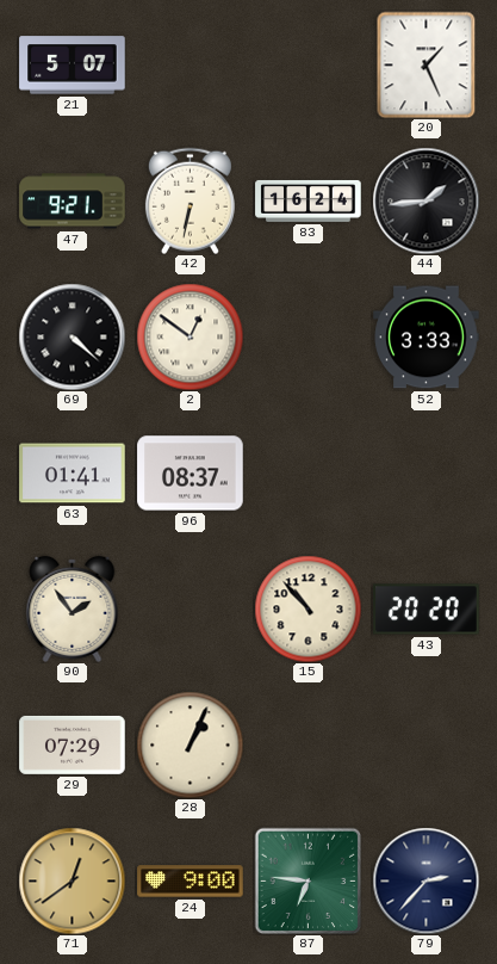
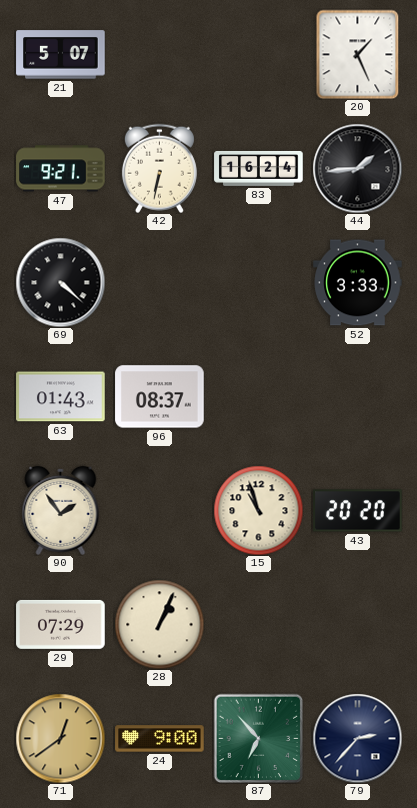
2: 12:51 -> none (190, 336)
63: 01:41 -> 01:43 (61, 397)
15: 10:53 -> 10:57 (258, 510)
87: 6:46 -> 6:53 (258, 738)
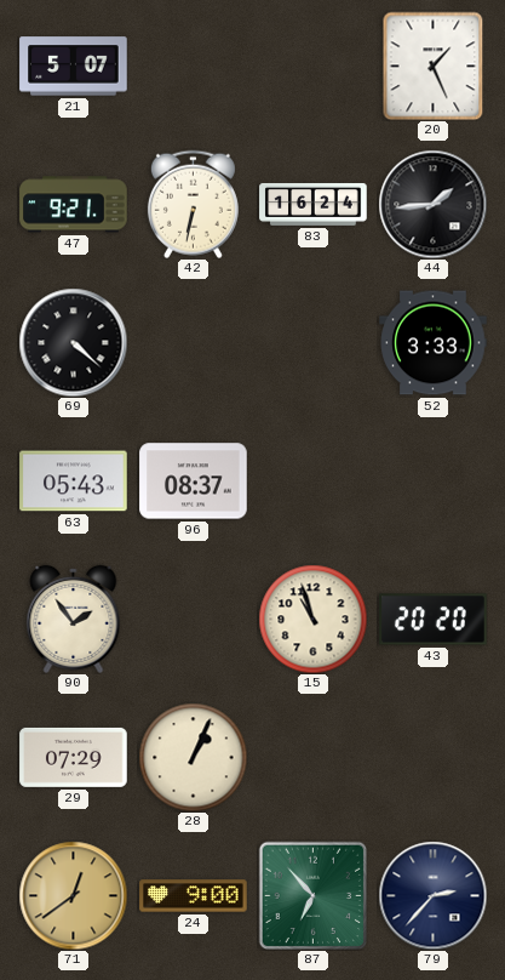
63: 01:43 -> 05:43 (74, 482)
